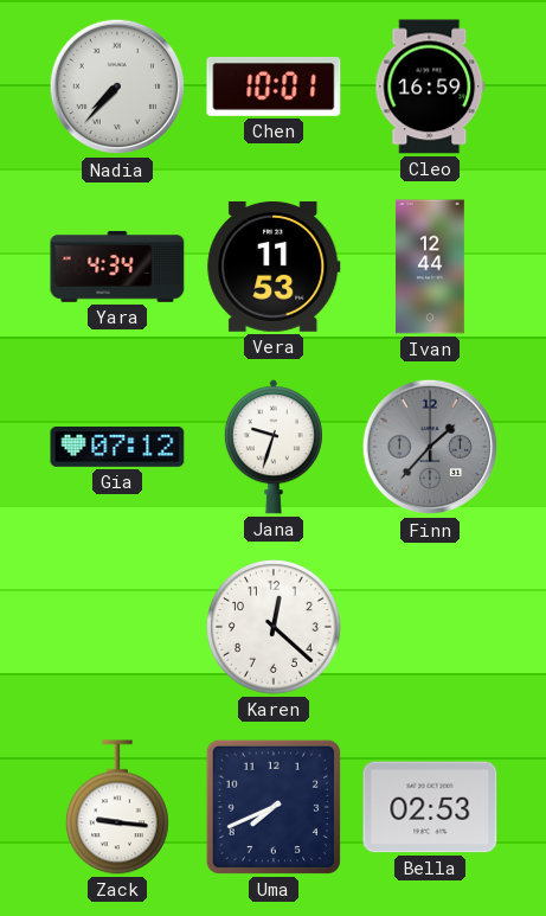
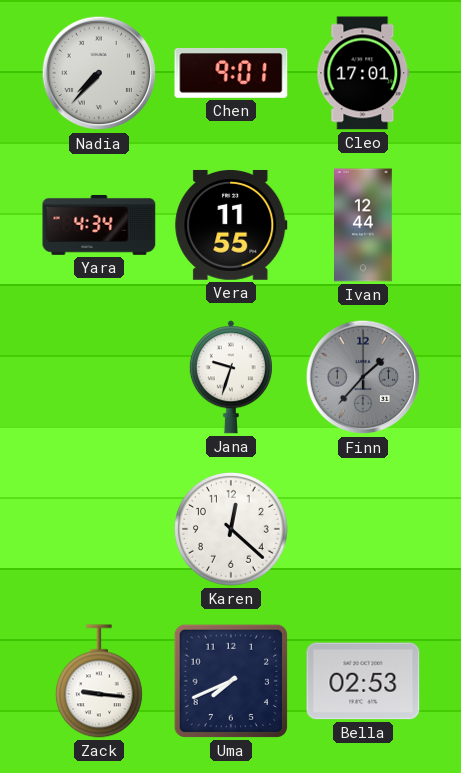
Chen: 10:01 -> 9:01 (231, 73)
Cleo: 16:59 -> 17:01 (363, 73)
Vera: 11:53 -> 11:55 (231, 225)
Gia: 07:12 -> none (117, 447)
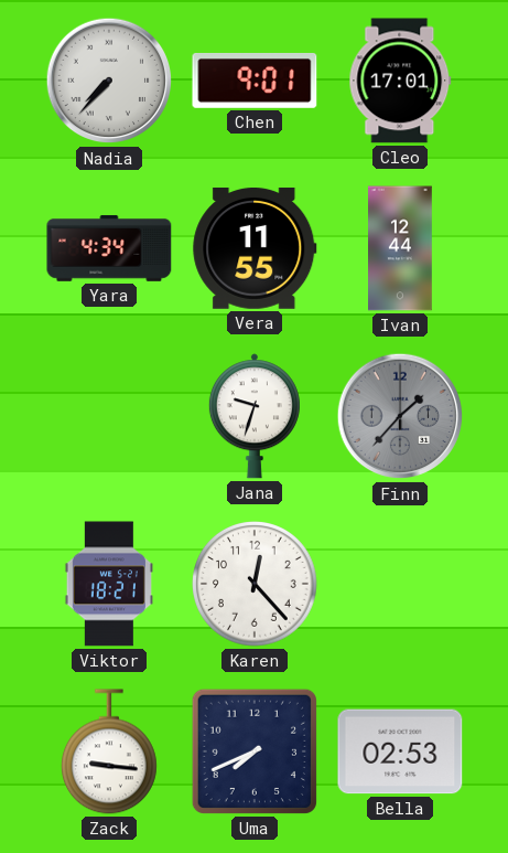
Viktor: none -> 18:21 (109, 584)
Karen: 12:22 -> 12:23 (256, 585)
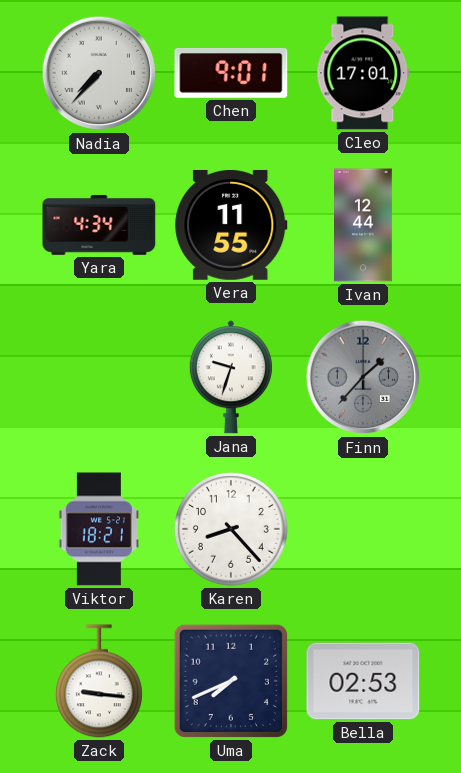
Karen: 12:23 -> 8:23 (232, 530)
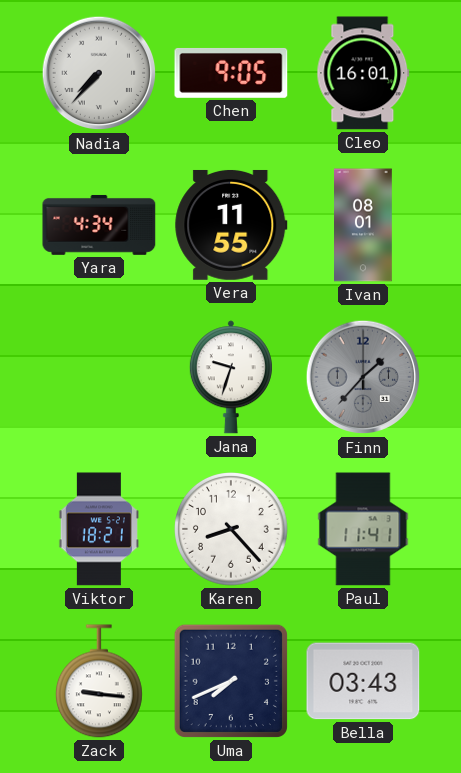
Chen: 9:01 -> 9:05 (231, 73)
Cleo: 17:01 -> 16:01 (363, 73)
Ivan: 12:44 -> 08:01 (364, 225)
Paul: none -> 11:41 (363, 529)
Bella: 02:53 -> 03:43 (363, 681)
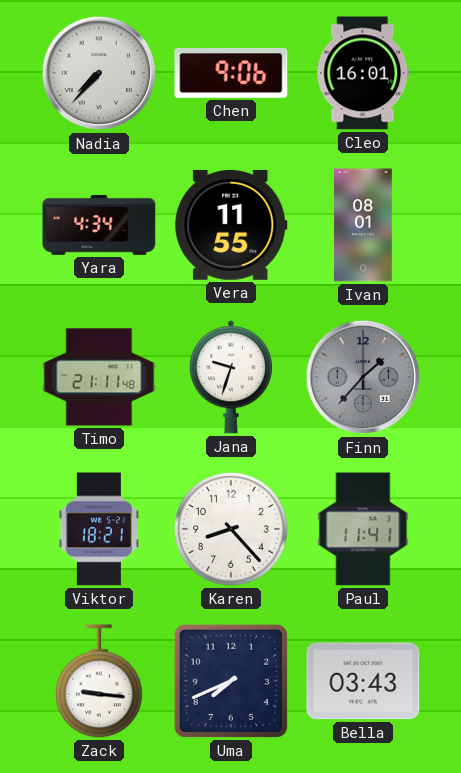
Chen: 9:05 -> 9:06 (231, 73)
Timo: none -> 21:11 (99, 377)
